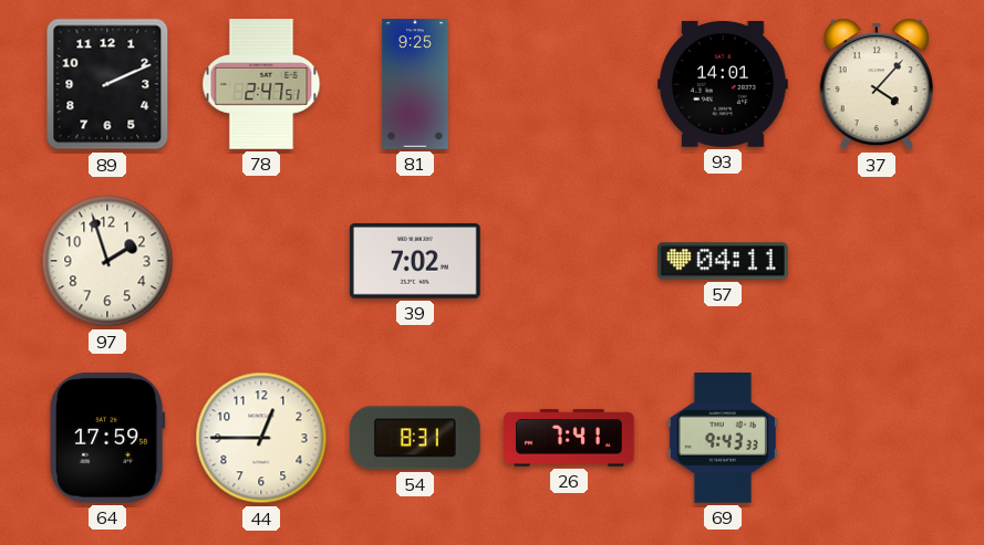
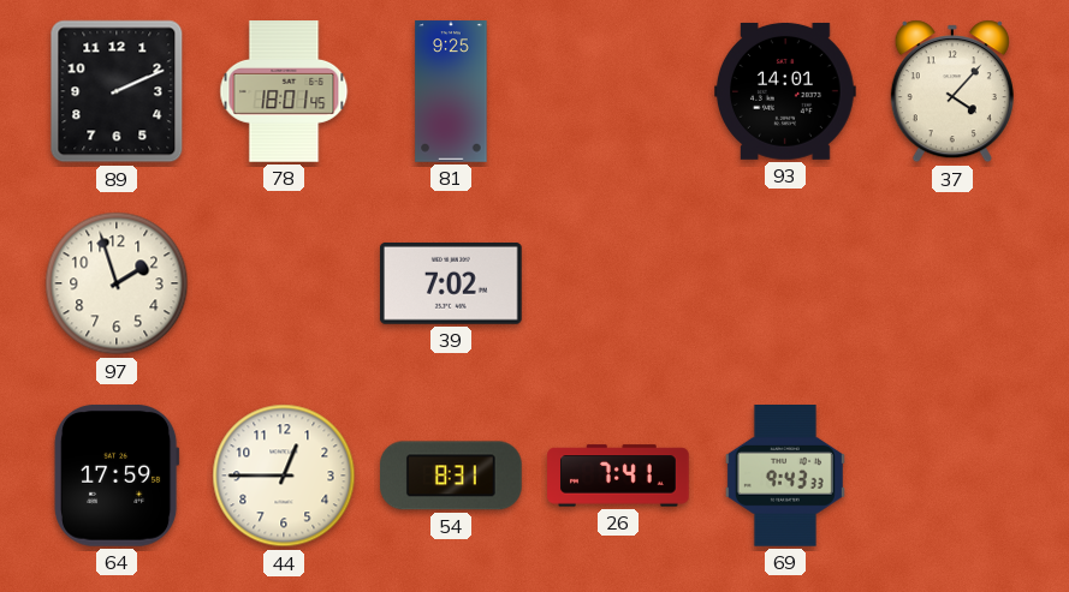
78: 2:47 -> 18:01 (284, 91)
57: 04:11 -> none (724, 261)
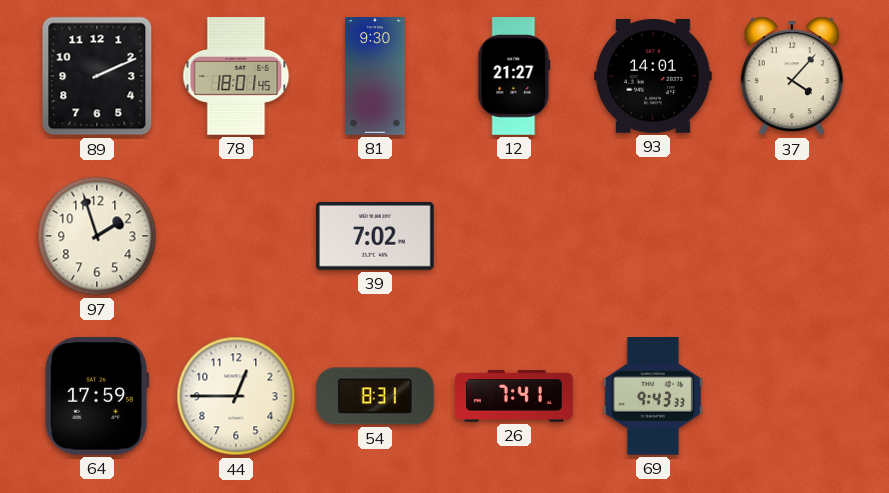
81: 9:25 -> 9:30 (375, 76)
12: none -> 21:27 (514, 76)
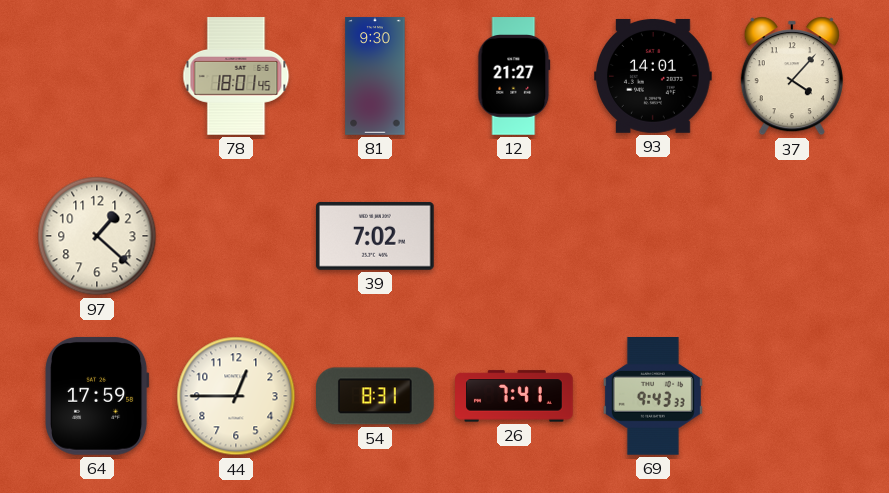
89: 2:11 -> none (97, 76)
97: 1:57 -> 1:22 (97, 236)
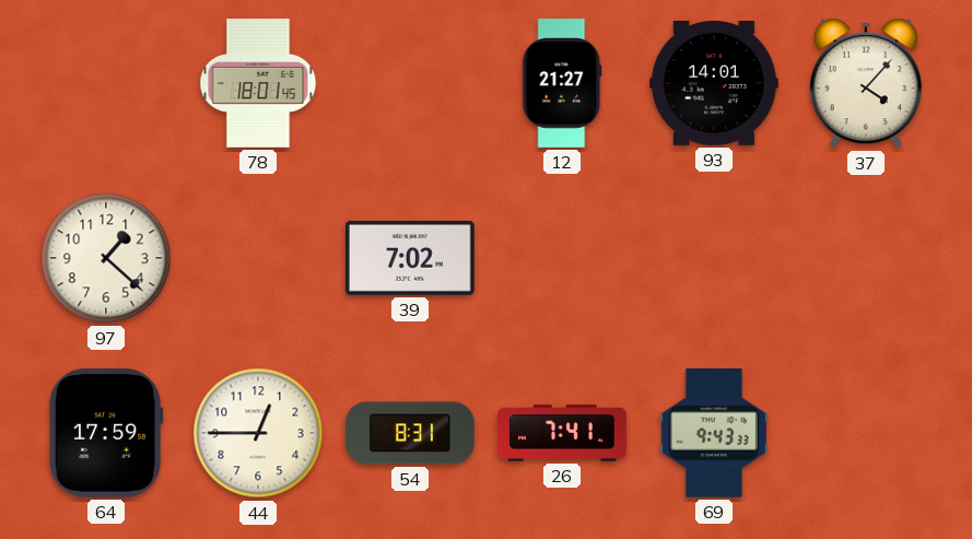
81: 9:30 -> none (375, 76)
